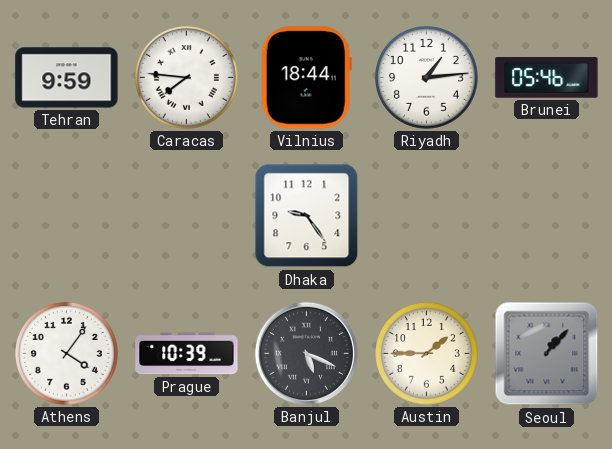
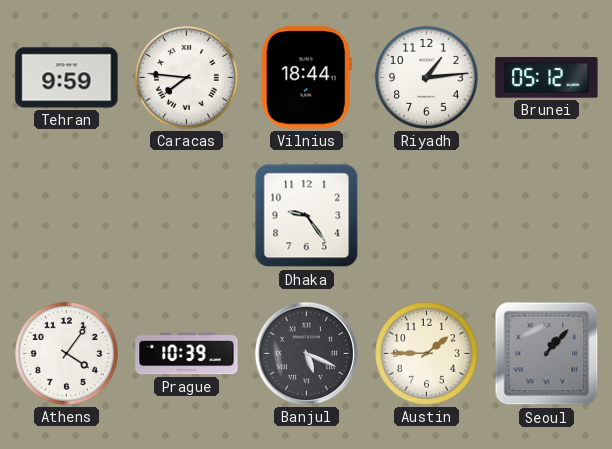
Brunei: 05:46 -> 05:12 (547, 78)
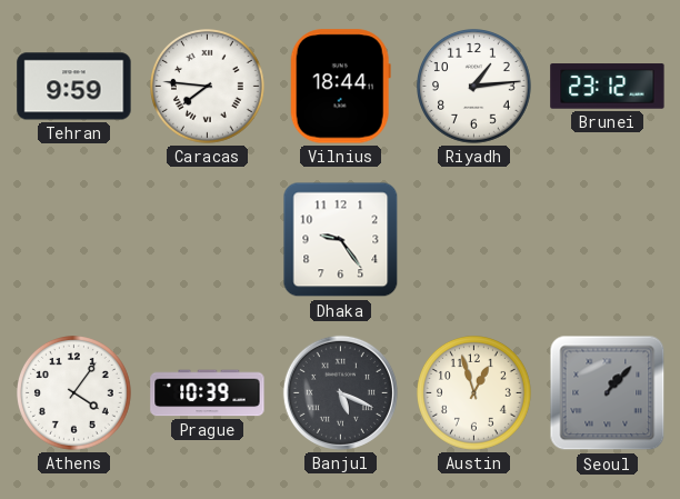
Brunei: 05:12 -> 23:12 (608, 87)
Austin: 1:45 -> 12:57 (474, 393)
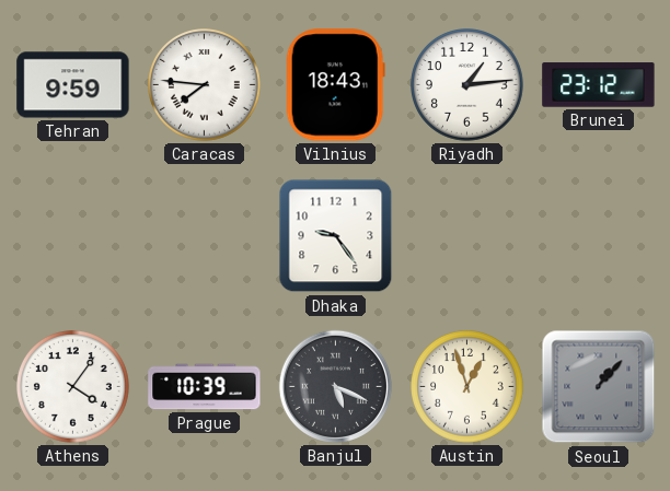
Vilnius: 18:44 -> 18:43 (335, 85)
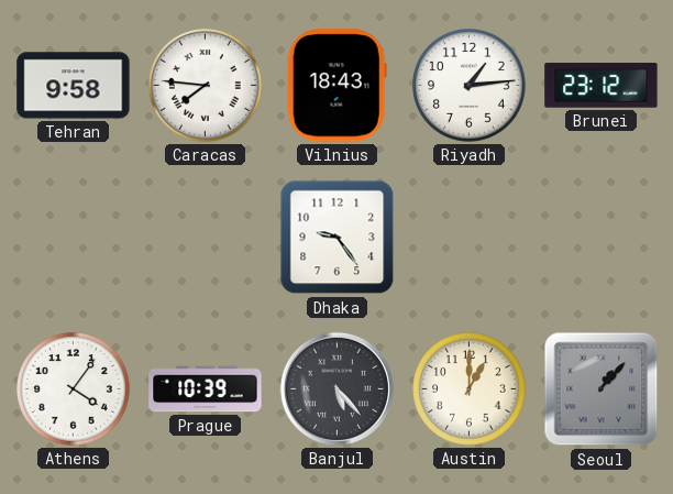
Tehran: 9:59 -> 9:58 (74, 86)
Banjul: 5:19 -> 5:23 (336, 388)
Austin: 12:57 -> 1:00 (470, 389)
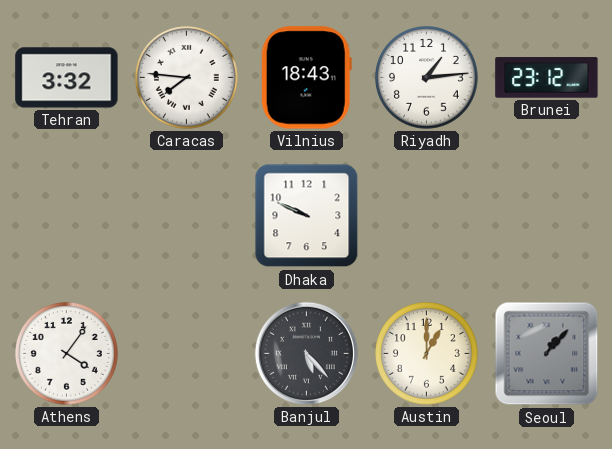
Tehran: 9:58 -> 3:32 (67, 78)
Dhaka: 9:24 -> 9:49 (307, 216)
Prague: 10:39 -> none (206, 389)
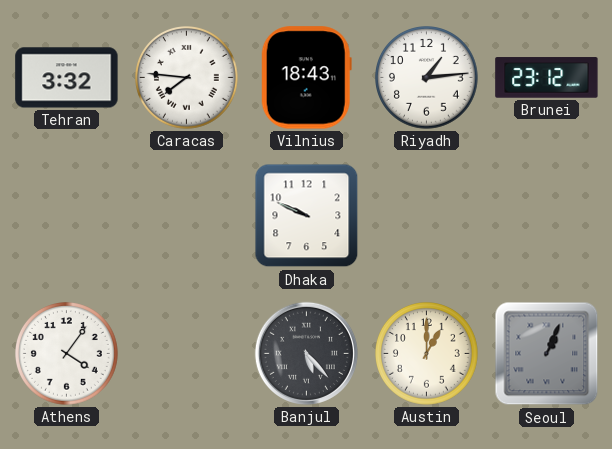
Seoul: 1:07 -> 1:04 (547, 354)
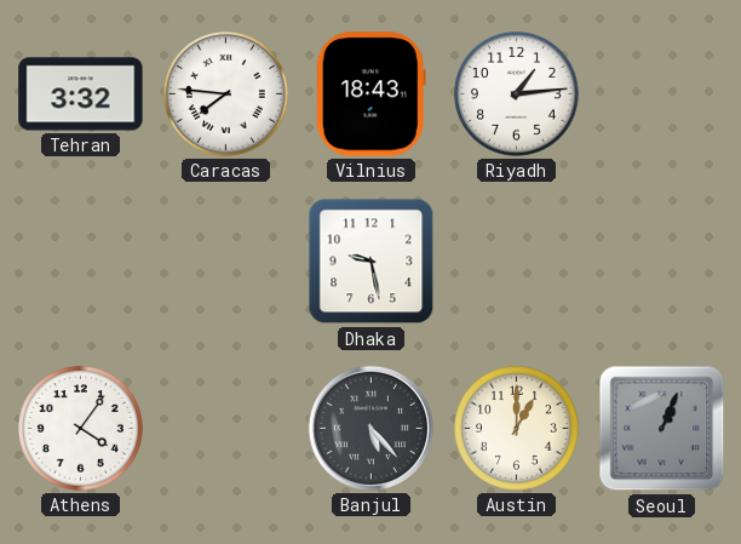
Brunei: 23:12 -> none (547, 78)
Dhaka: 9:49 -> 9:28 (372, 262)
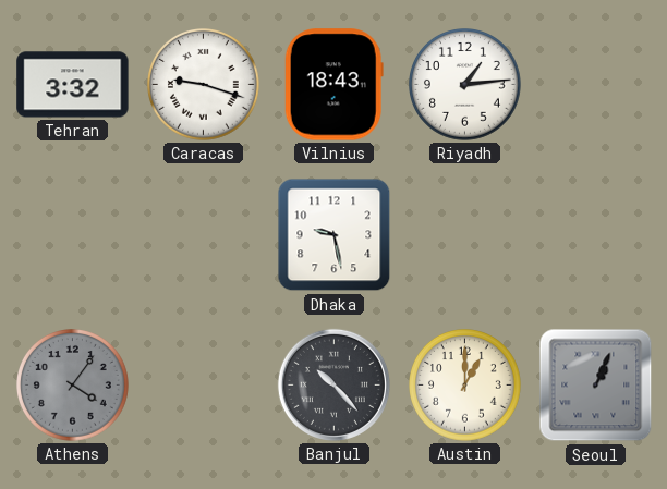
Caracas: 7:46 -> 9:18 (204, 85)
Athens dial: white -> grey (73, 386)
Banjul: 5:23 -> 10:23 (333, 384)
